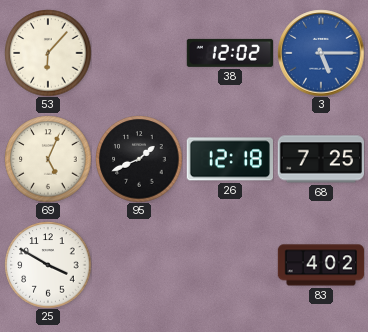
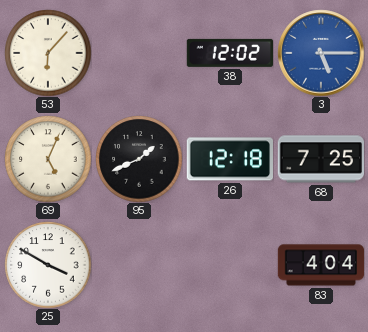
83: 4:02 -> 4:04 (321, 265)
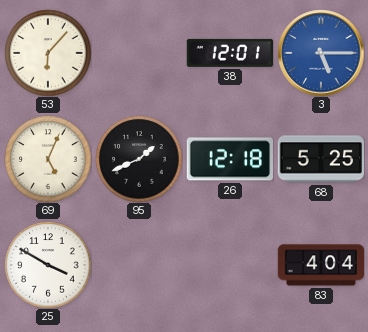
38: 12:02 -> 12:01 (229, 53)
68: 7:25 -> 5:25 (320, 159)
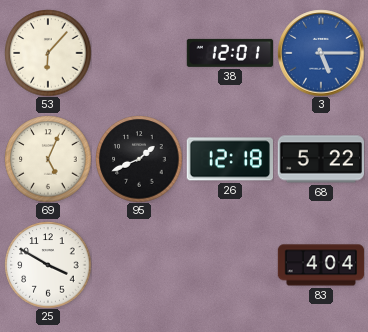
68: 5:25 -> 5:22 (320, 159)
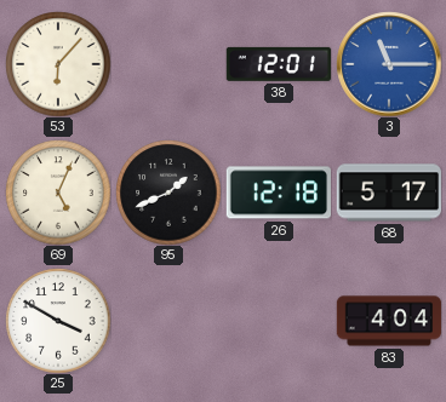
3: 5:15 -> 11:15 (389, 64)
68: 5:22 -> 5:17 (388, 193)
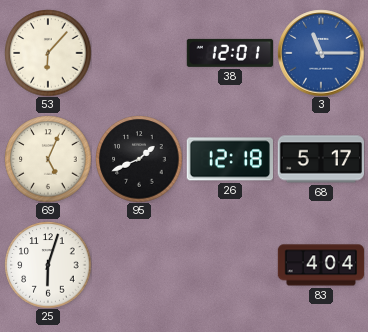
25: 3:50 -> 6:03 (48, 265)
